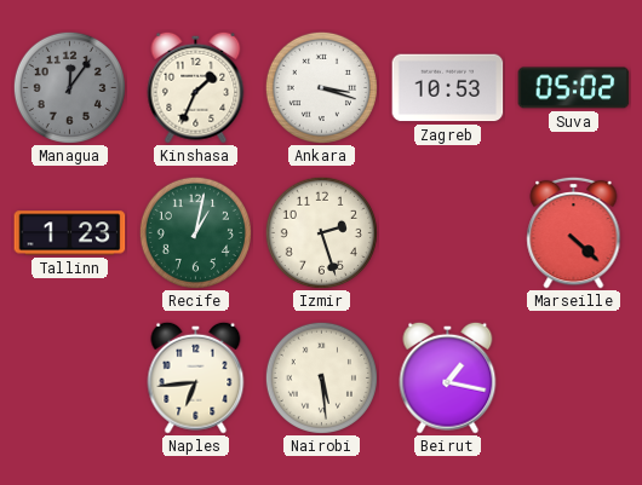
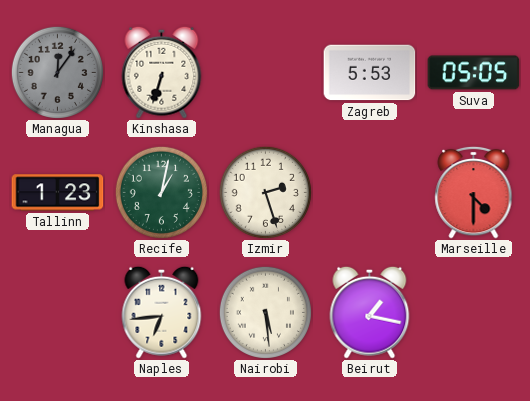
Kinshasa: 1:34 -> 6:33 (162, 72)
Ankara: 3:18 -> none (321, 87)
Zagreb: 10:53 -> 5:53 (370, 73)
Suva: 05:02 -> 05:05 (474, 73)
Marseille: 4:22 -> 4:30 (474, 192)
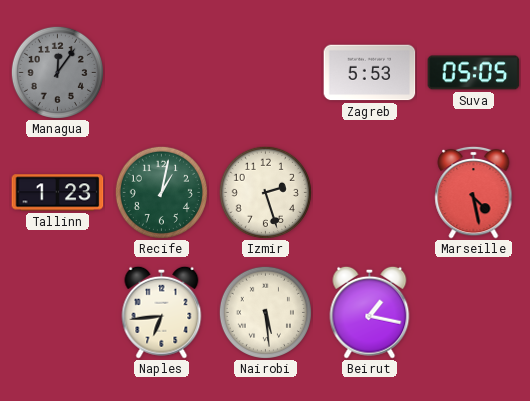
Kinshasa: 6:33 -> none (162, 72)
Marseille: 4:30 -> 4:28 (474, 192)
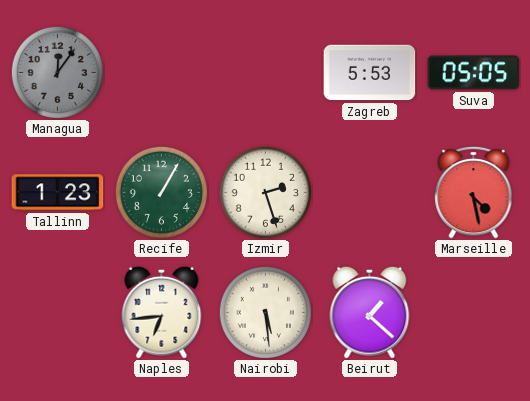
Recife: 1:02 -> 1:05 (161, 192)
Beirut: 1:17 -> 1:22 (370, 312)
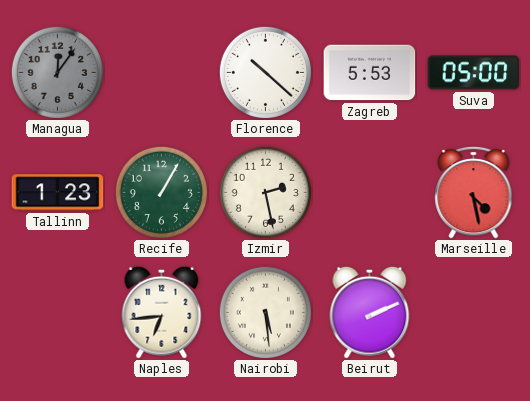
Florence: none -> 10:22 (265, 72)
Suva: 05:05 -> 05:00 (474, 73)
Izmir: 2:27 -> 2:28 (265, 192)
Beirut: 1:22 -> 2:11 (370, 312)
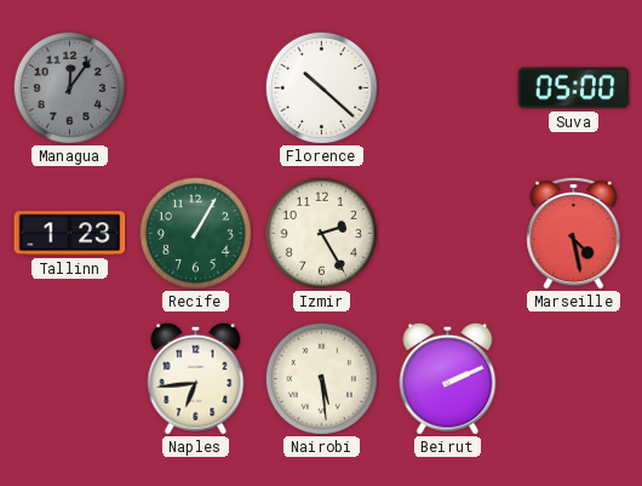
Zagreb: 5:53 -> none (370, 73)
Izmir: 2:28 -> 2:25 (321, 233)
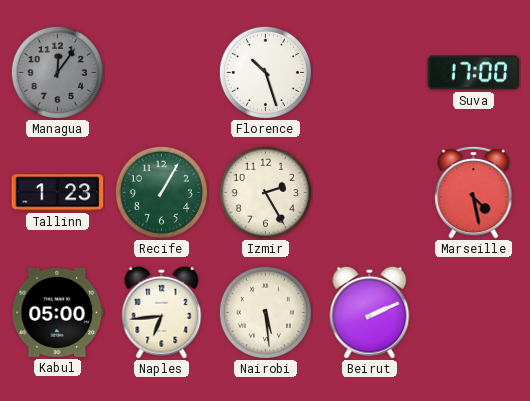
Florence: 10:22 -> 10:27 (265, 72)
Suva: 05:00 -> 17:00 (474, 73)
Kabul: none -> 05:00 (58, 312)
